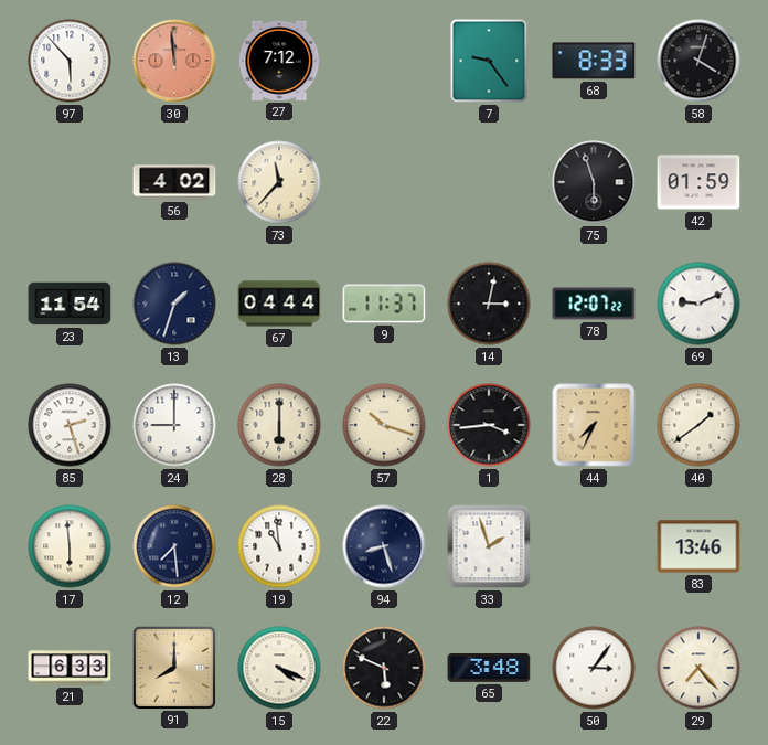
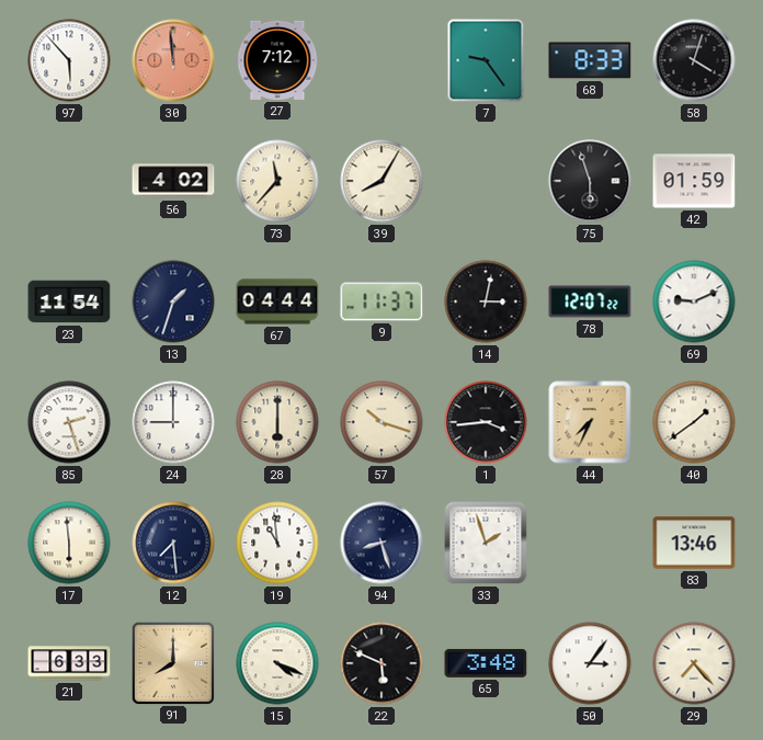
39: none -> 8:05 (381, 181)
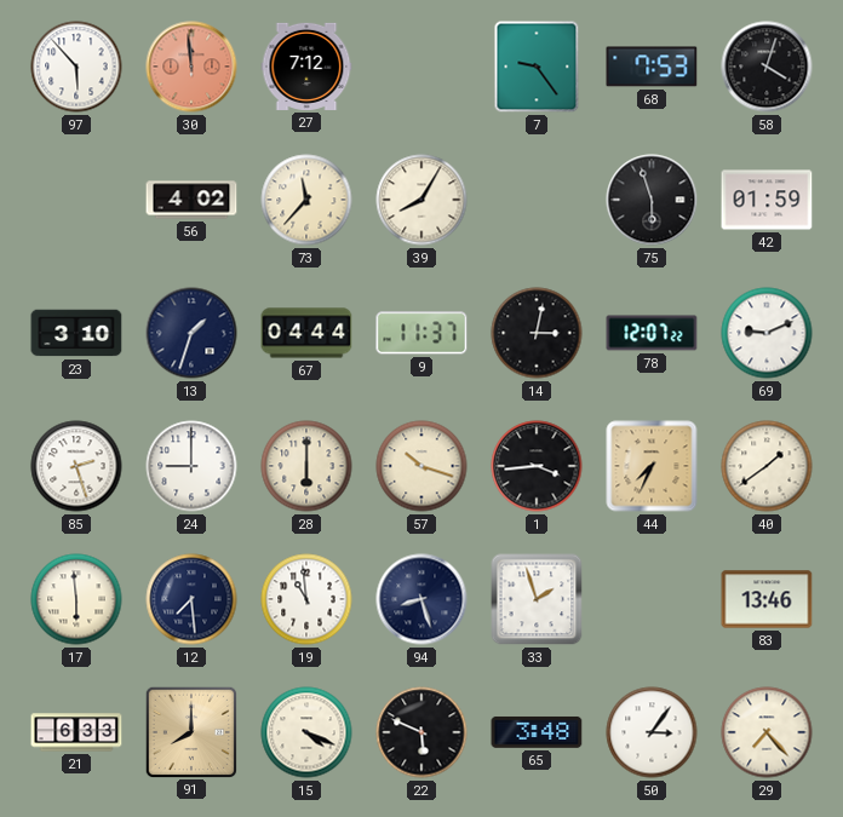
68: 8:33 -> 7:53 (652, 67)
23: 11:54 -> 3:10 (76, 333)
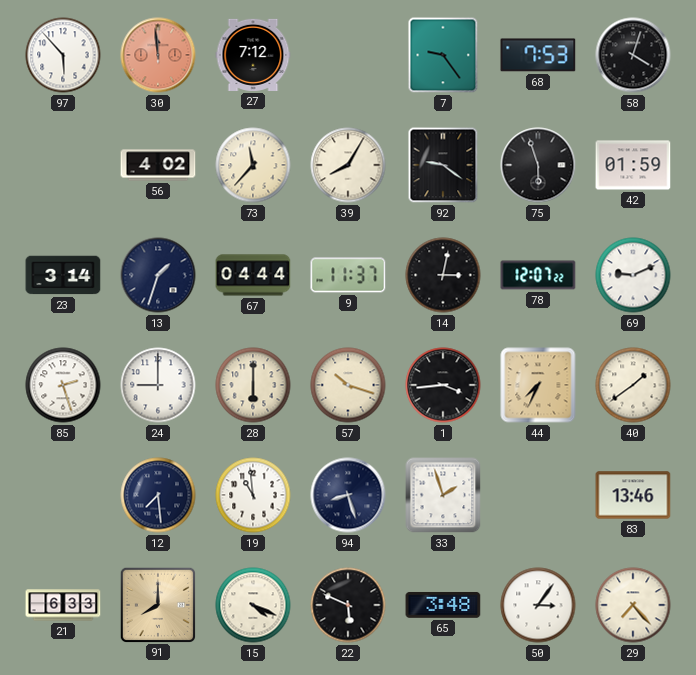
92: none -> 9:21 (443, 165)
23: 3:10 -> 3:14 (63, 275)
17: 5:59 -> none (76, 599)
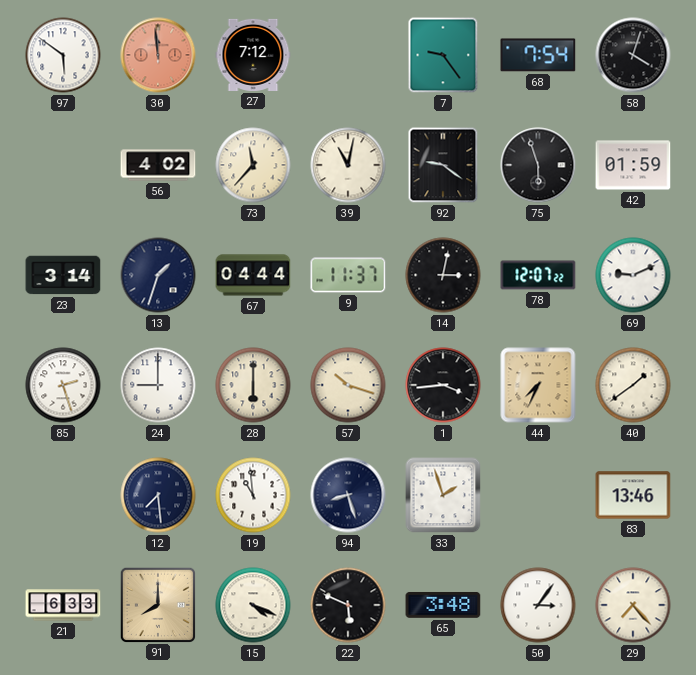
97: 5:53 -> 5:51 (63, 55)
68: 7:53 -> 7:54 (538, 55)
39: 8:05 -> 11:02 (348, 165)
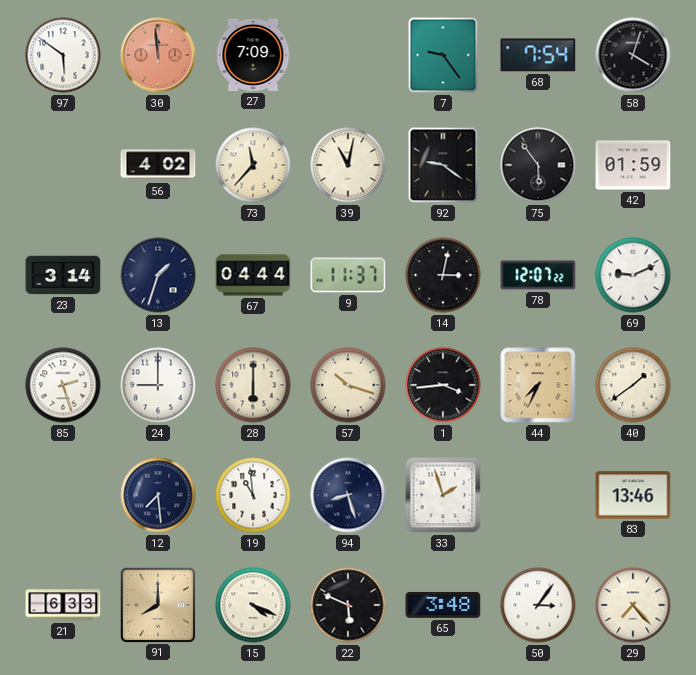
27: 7:12 -> 7:09 (253, 55)
75: 5:57 -> 5:54 (538, 165)
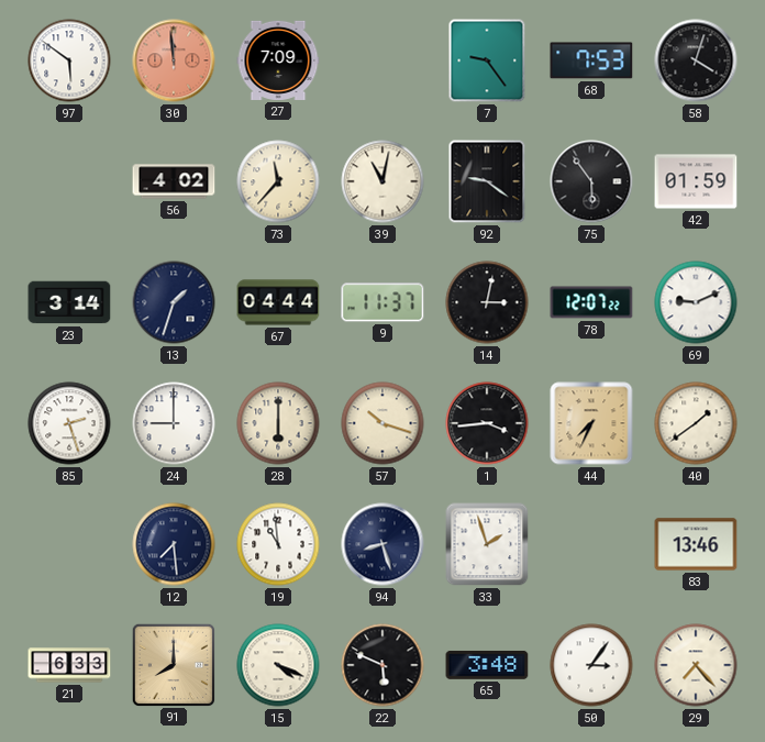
68: 7:54 -> 7:53 (591, 60)
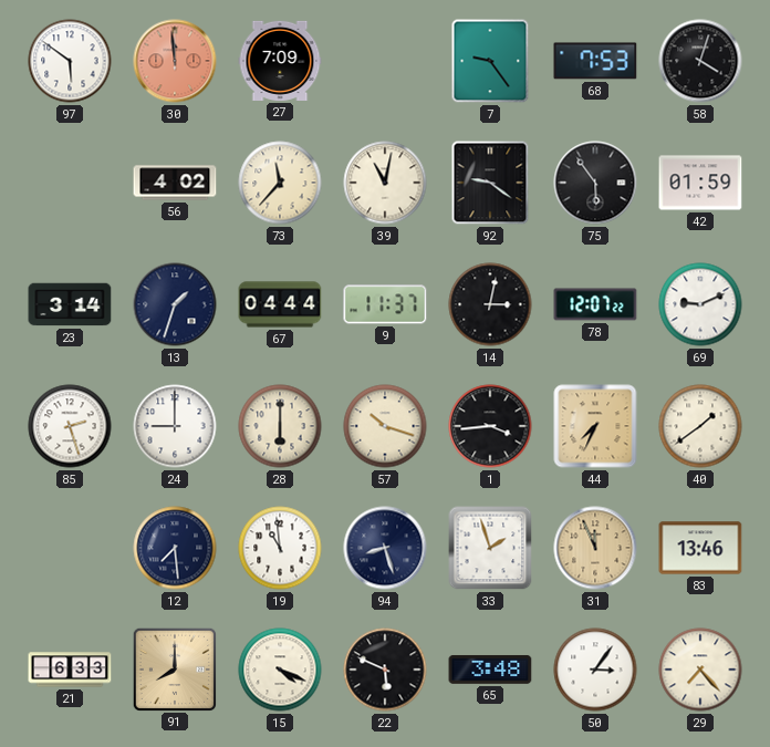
31: none -> 11:56 (595, 548)
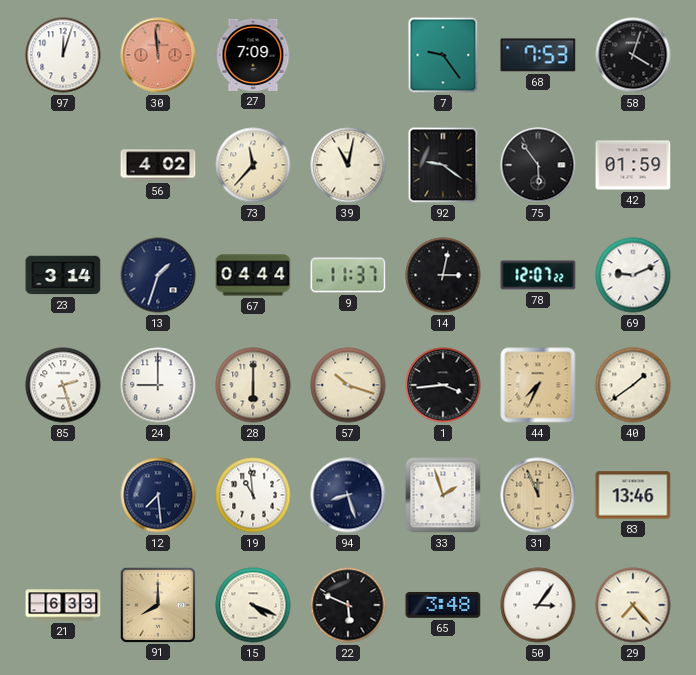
97: 5:51 -> 12:03 (63, 55)
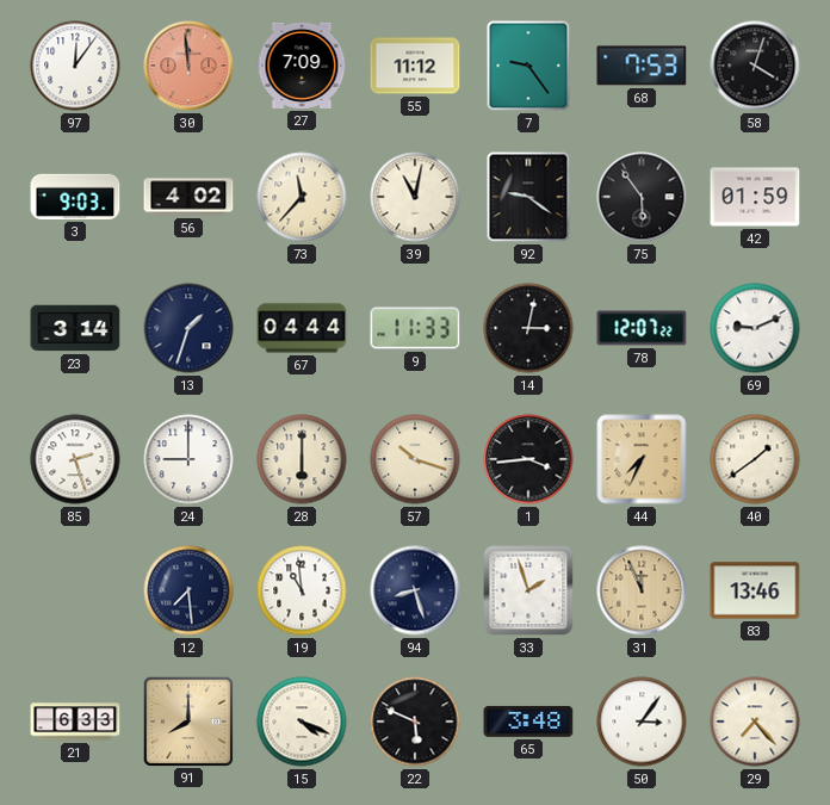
97: 12:03 -> 12:06 (75, 66)
55: none -> 11:12 (415, 66)
3: none -> 9:03 (75, 197)
9: 11:37 -> 11:33 (415, 328)
